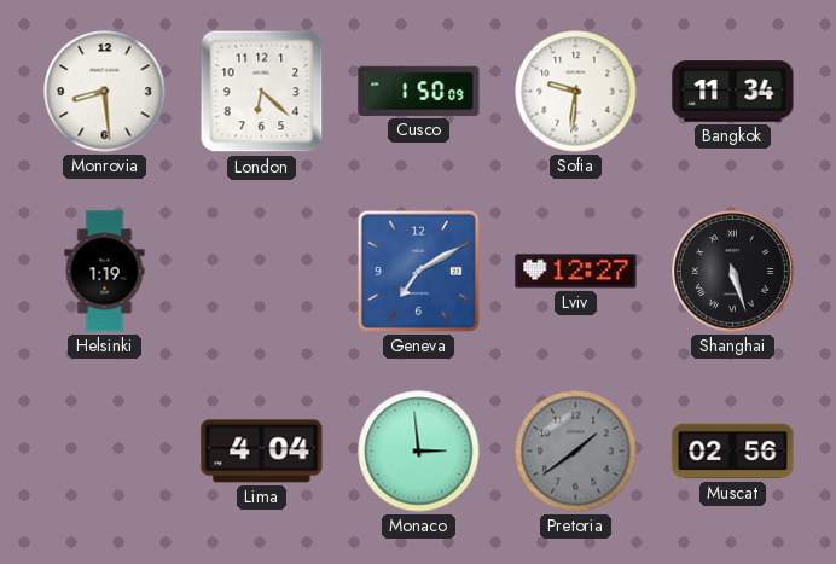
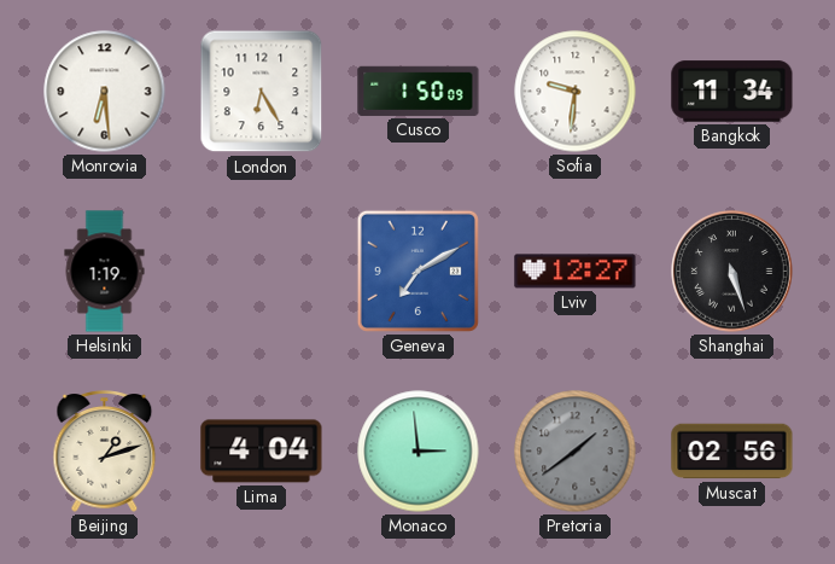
Monrovia: 8:29 -> 6:29 (105, 92)
London: 6:22 -> 6:25 (262, 92)
Beijing: none -> 1:12 (105, 452)
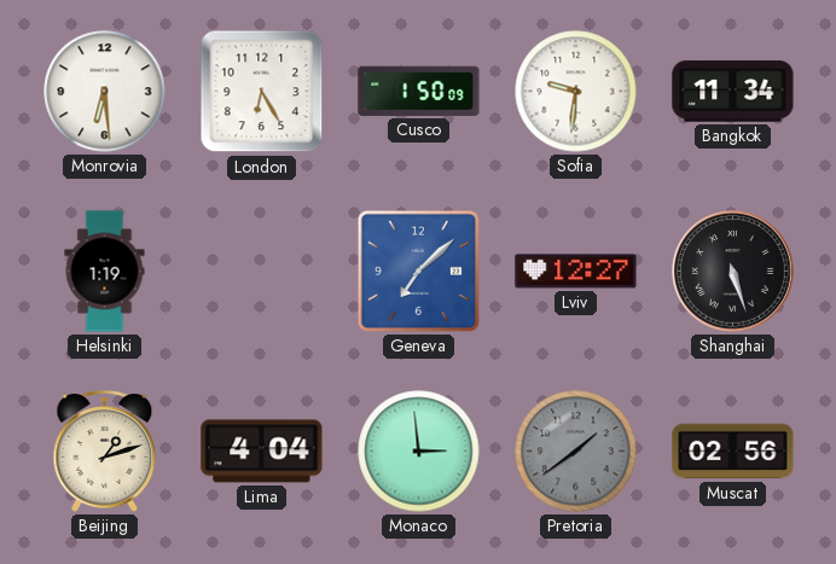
Geneva: 7:10 -> 7:08 (418, 271)
